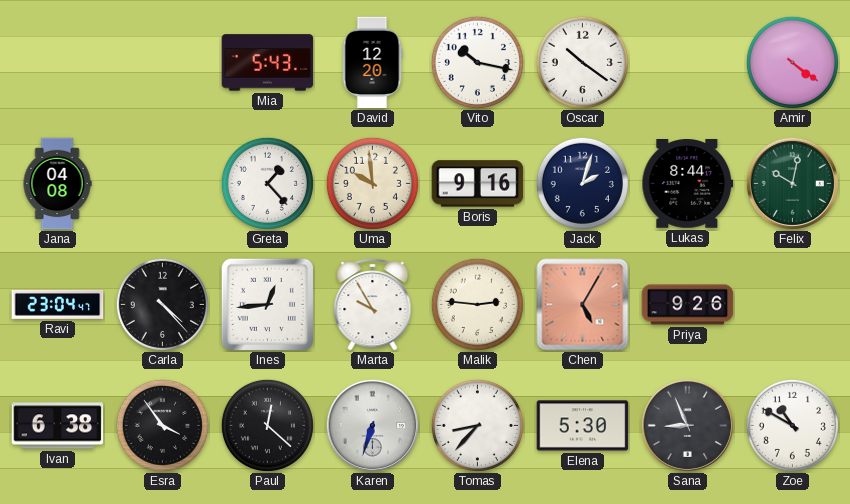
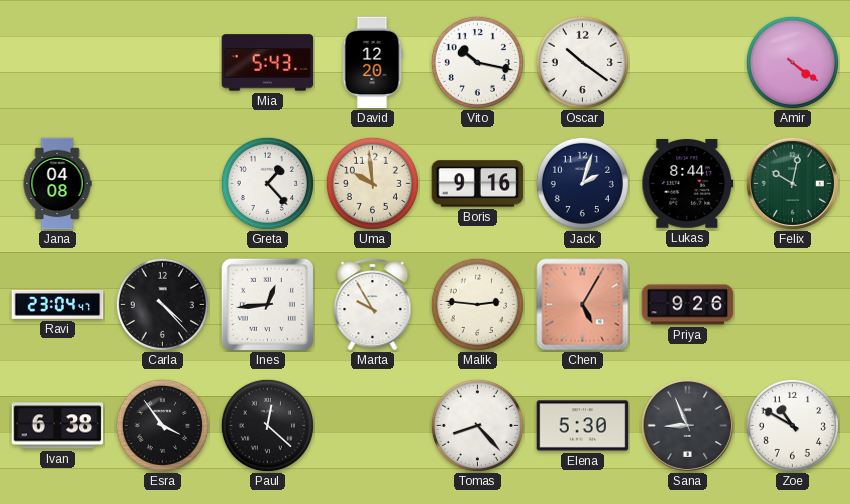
Karen: 6:33 -> none (372, 425)
Tomas: 8:37 -> 8:23 (477, 425)
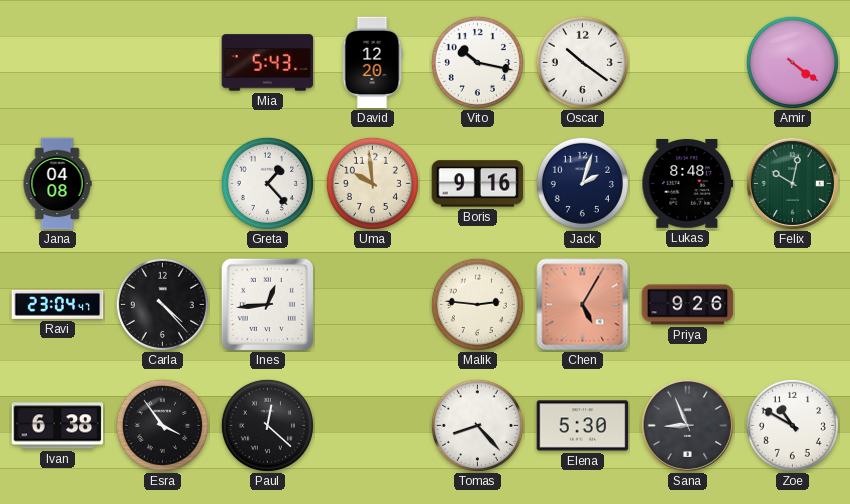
Lukas: 8:44 -> 8:48 (688, 184)
Marta: 9:55 -> none (373, 304)
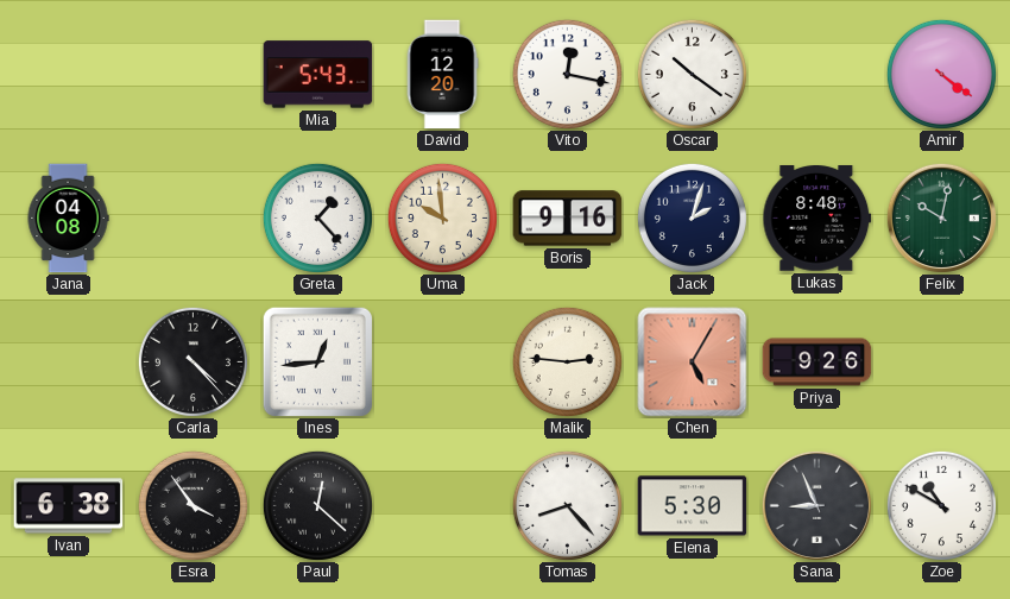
Vito: 10:17 -> 12:17 (567, 74)
Ravi: 23:04 -> none (58, 304)
